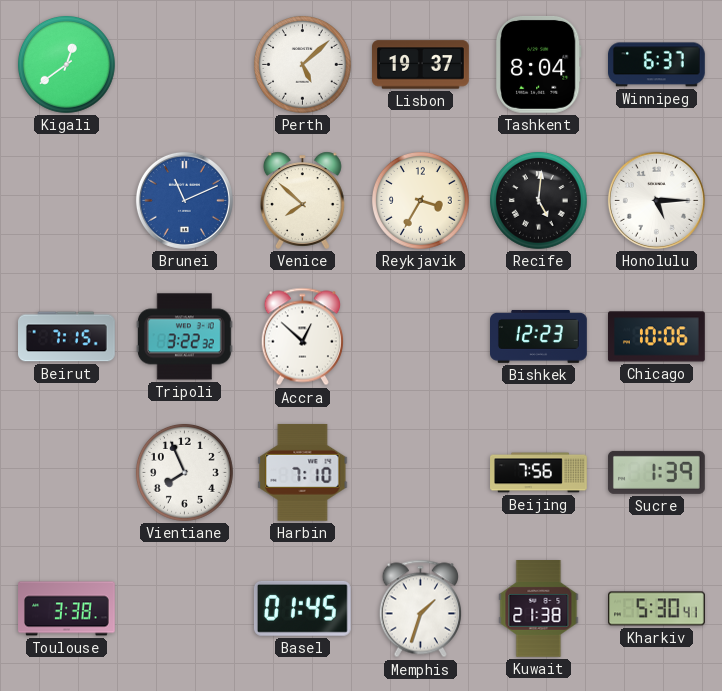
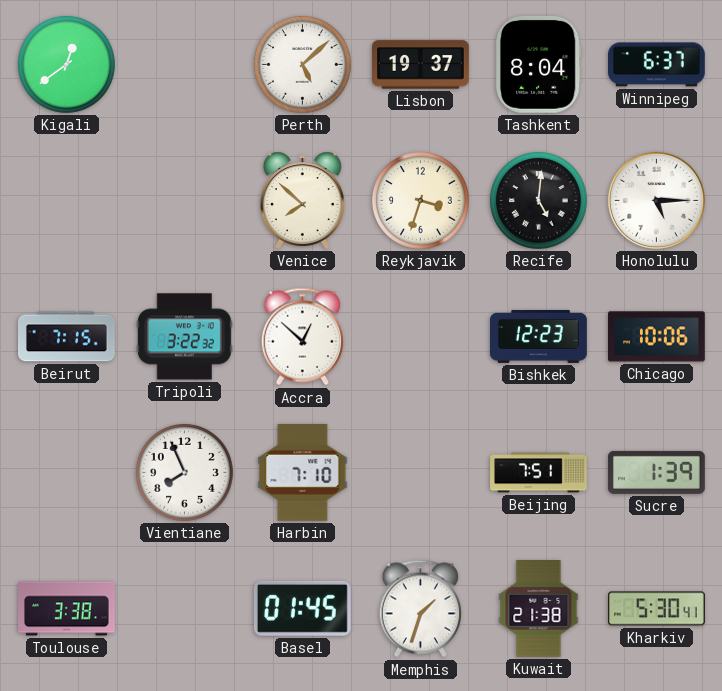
Brunei: 11:11 -> none (184, 200)
Reykjavik: 3:35 -> 3:33 (421, 201)
Beijing: 7:56 -> 7:51 (539, 473)
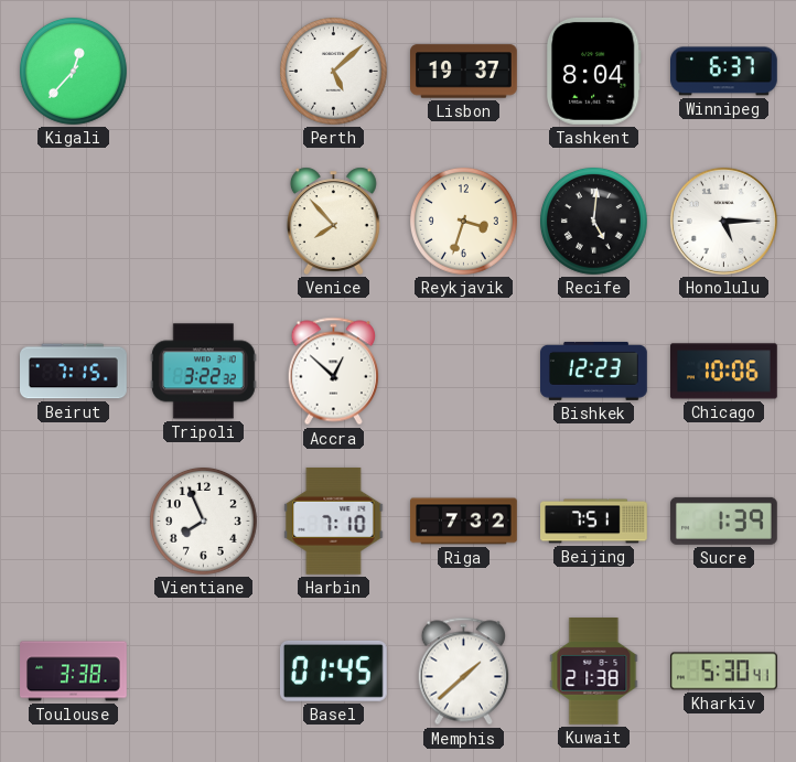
Kigali: 12:39 -> 12:37 (74, 72)
Venice: 7:52 -> 7:53 (333, 221)
Riga: none -> 7:32 (464, 522)
Memphis: 1:33 -> 1:38 (463, 672)
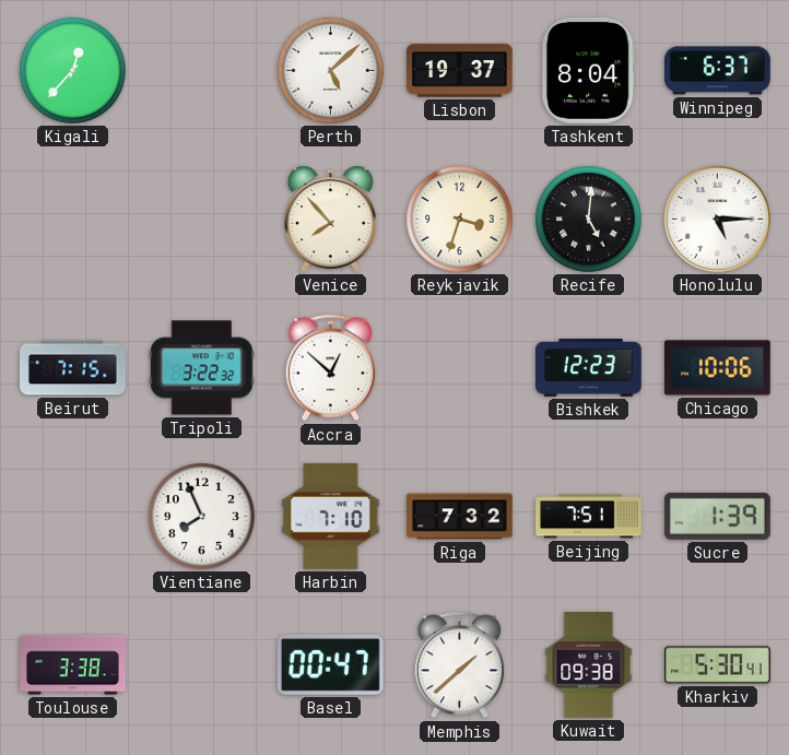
Basel: 01:45 -> 00:47 (330, 664)
Kuwait: 21:38 -> 09:38 (589, 665)
